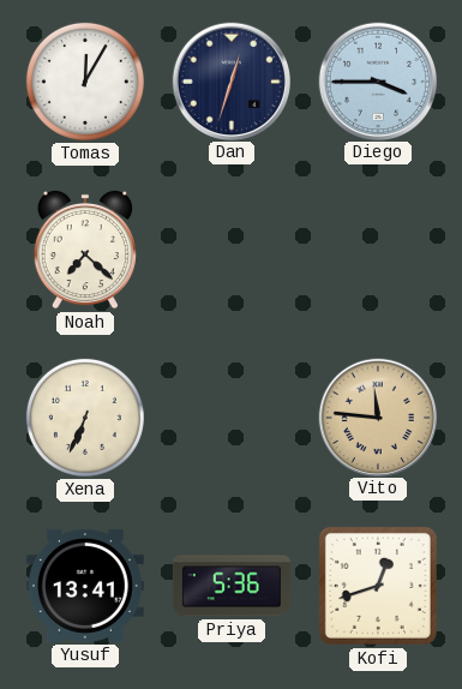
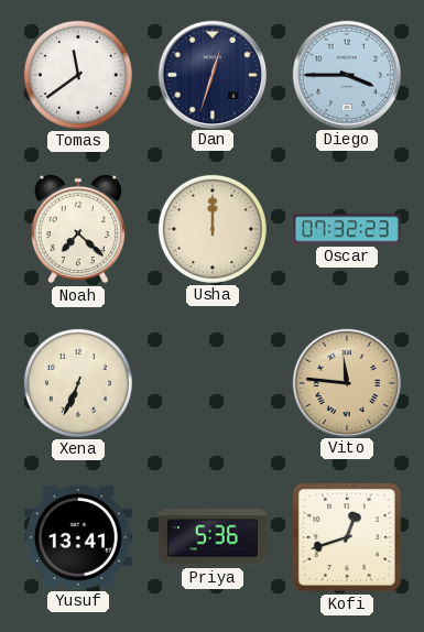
Tomas: 12:05 -> 11:39 (78, 75)
Usha: none -> 12:00 (213, 229)
Oscar: none -> 07:32 (347, 229)
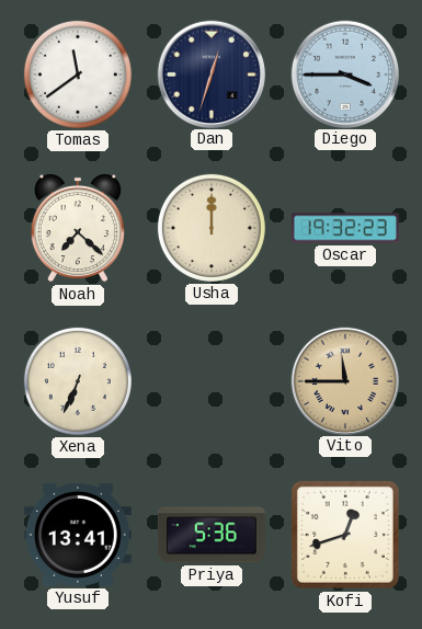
Oscar: 07:32 -> 19:32 (345, 228)
Vito: 11:46 -> 11:45 (344, 380)
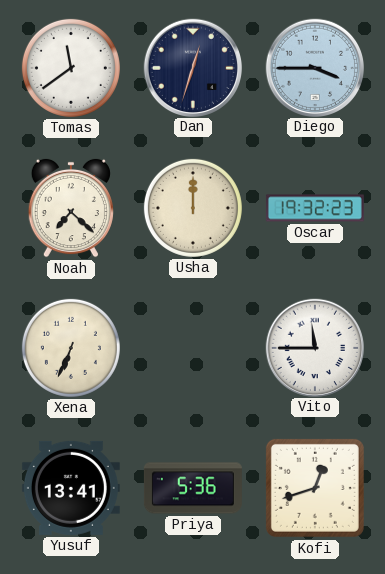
Vito dial: champagne -> white (314, 347)
